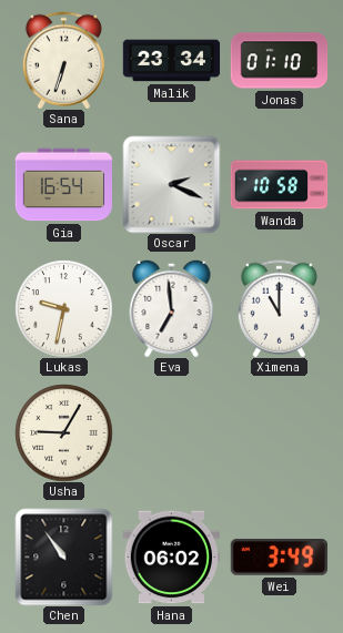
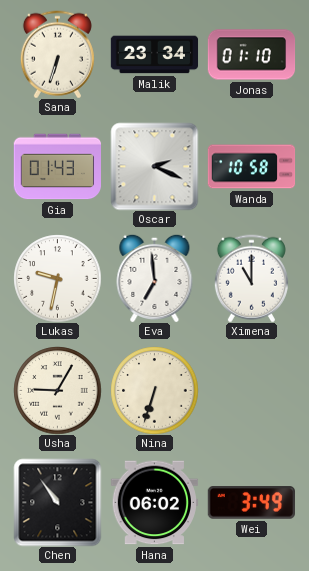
Gia: 16:54 -> 01:43 (57, 167)
Nina: none -> 6:33 (154, 390)
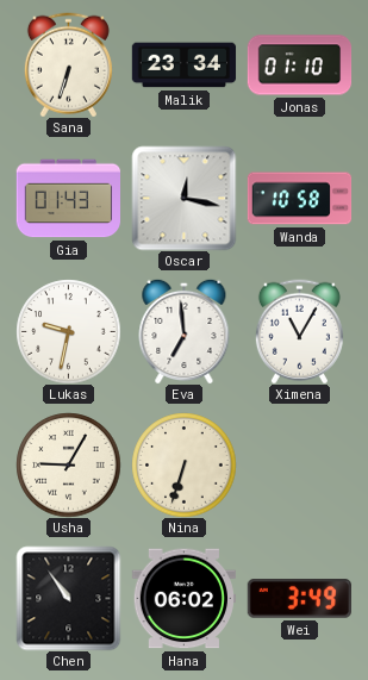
Oscar: 2:19 -> 12:17 (183, 198)
Ximena: 11:00 -> 11:05 (299, 331)
